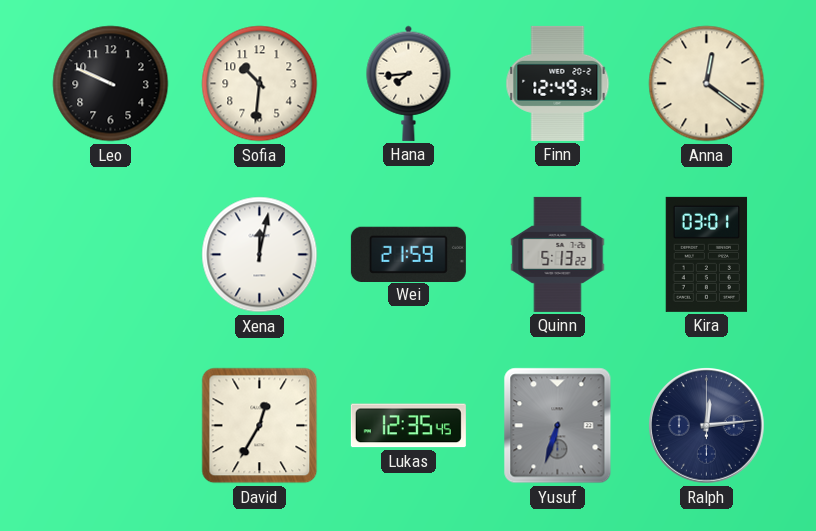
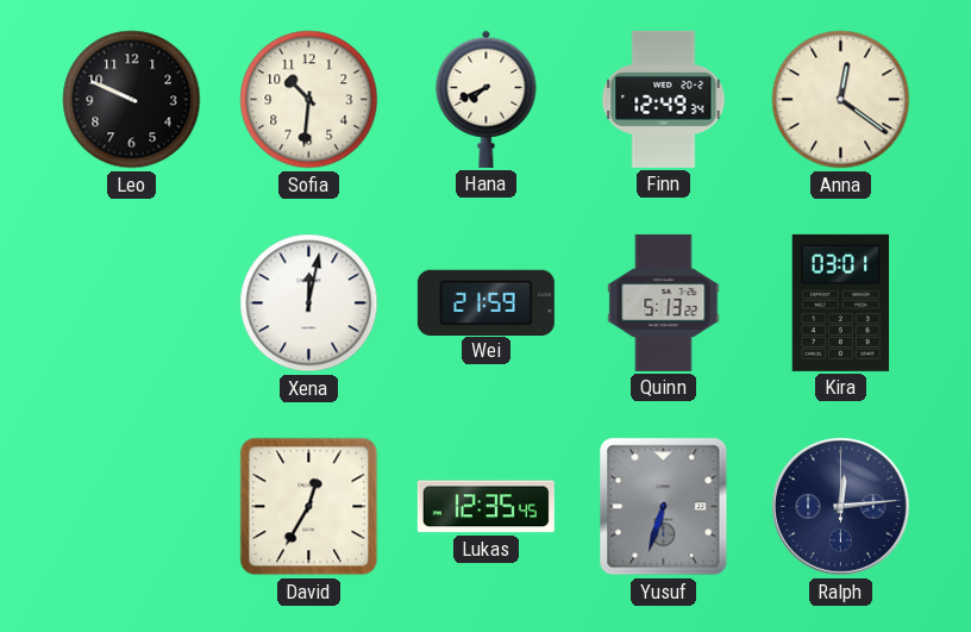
Hana: 7:44 -> 7:41 (487, 99)
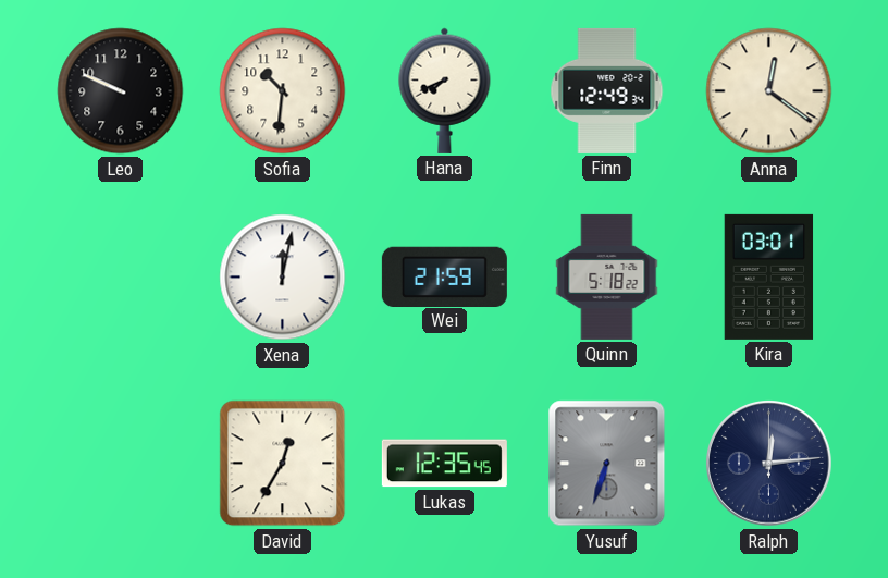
Quinn: 5:13 -> 5:18 (607, 276)
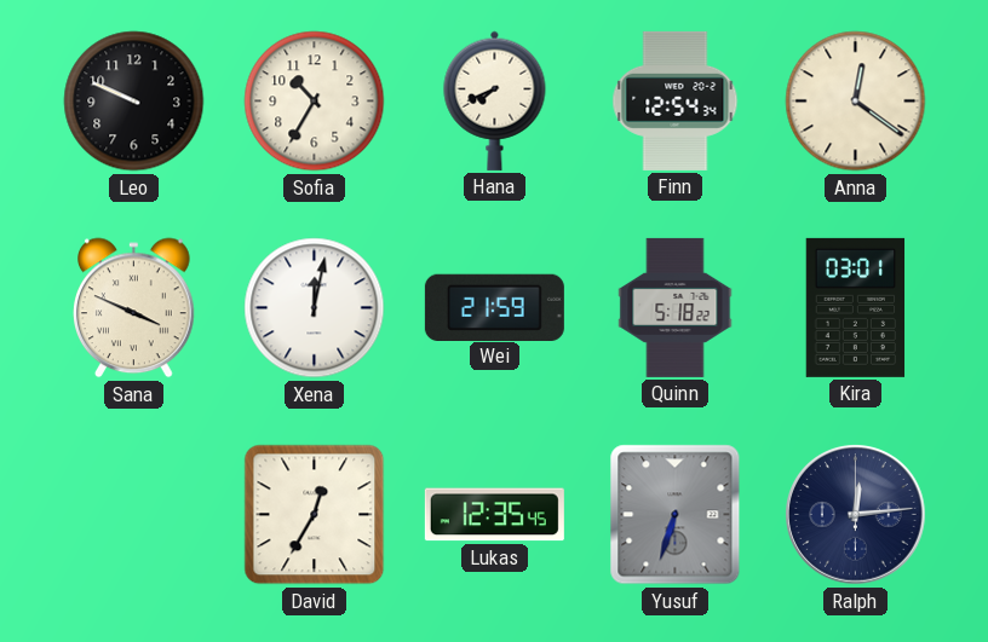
Sofia: 10:31 -> 10:35 (315, 102)
Finn: 12:49 -> 12:54 (676, 100)
Sana: none -> 3:49 (134, 308)
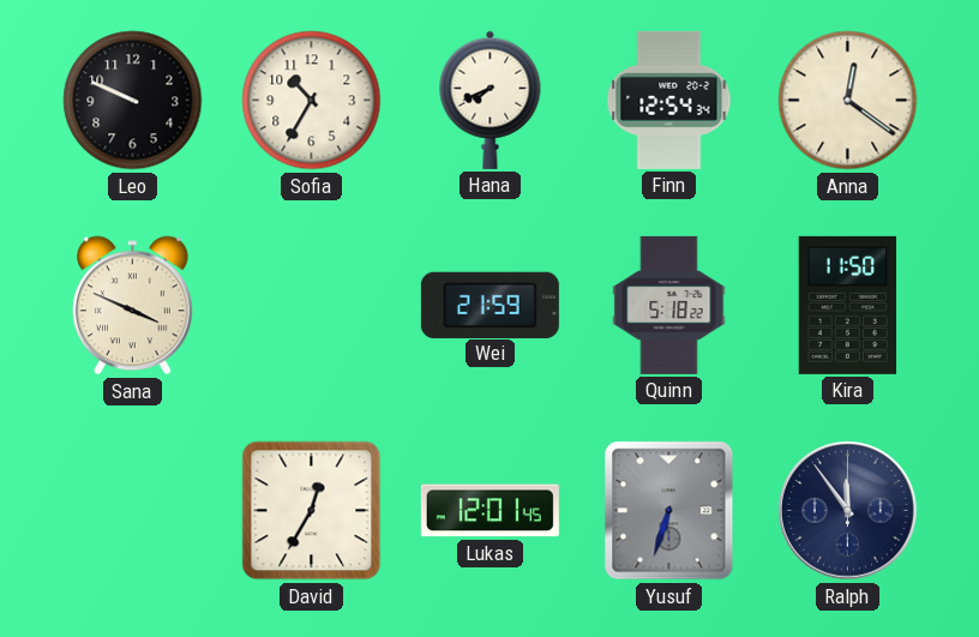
Xena: 12:02 -> none (315, 308)
Kira: 03:01 -> 11:50 (848, 305)
Lukas: 12:35 -> 12:01 (489, 511)
Ralph: 12:14 -> 11:54 (848, 511)
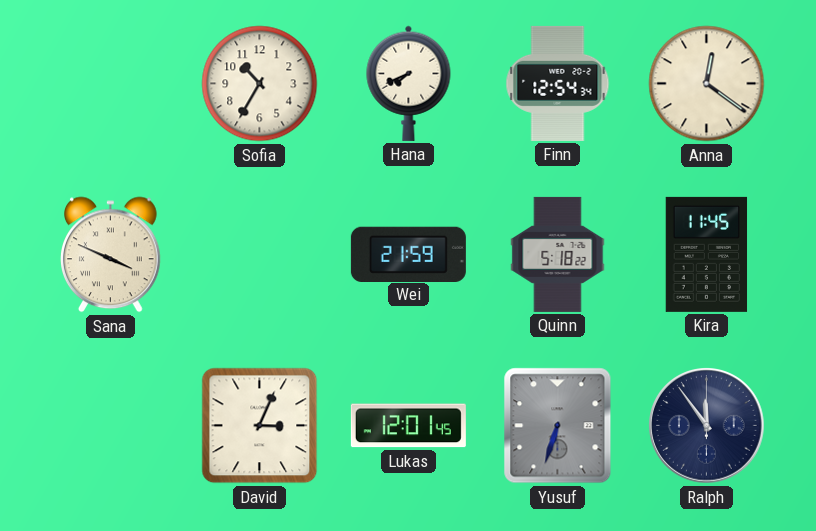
Leo: 9:49 -> none (133, 101)
Kira: 11:50 -> 11:45 (707, 254)
David: 12:35 -> 3:04 (260, 426)
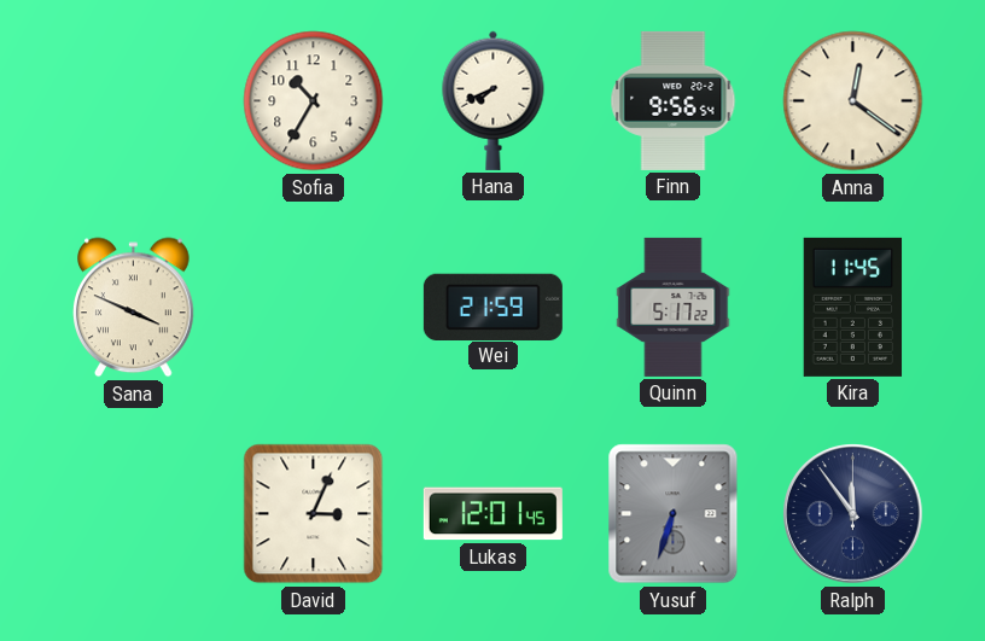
Finn: 12:54 -> 9:56 (674, 100)
Quinn: 5:18 -> 5:17 (674, 307)
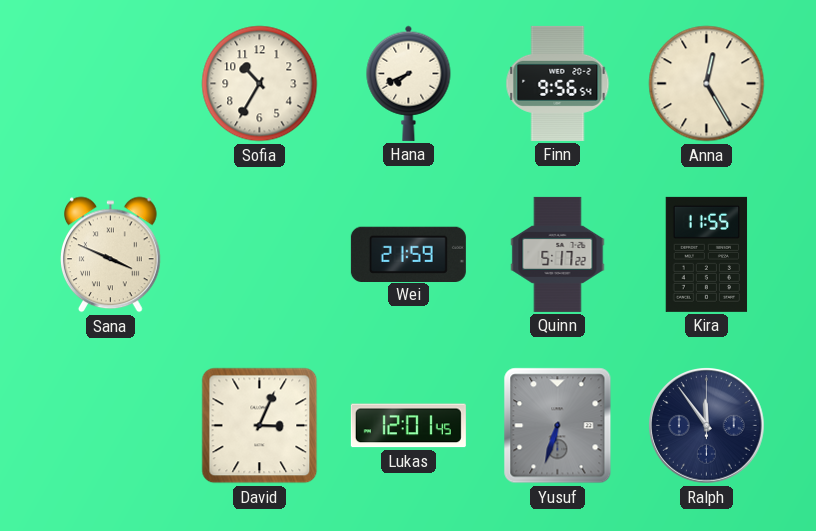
Anna: 12:21 -> 12:25 (707, 84)
Kira: 11:45 -> 11:55 (707, 254)
